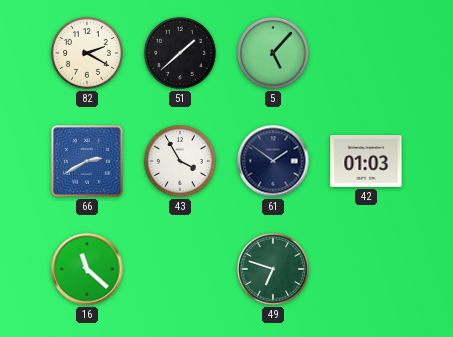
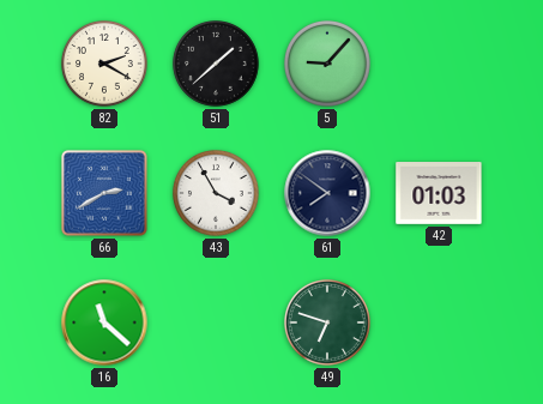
5: 5:07 -> 9:07 (328, 65)
61: 1:51 -> 7:51 (327, 193)
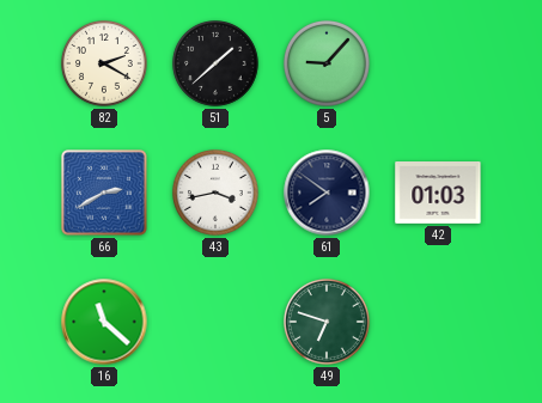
43: 3:55 -> 3:43 (217, 194)
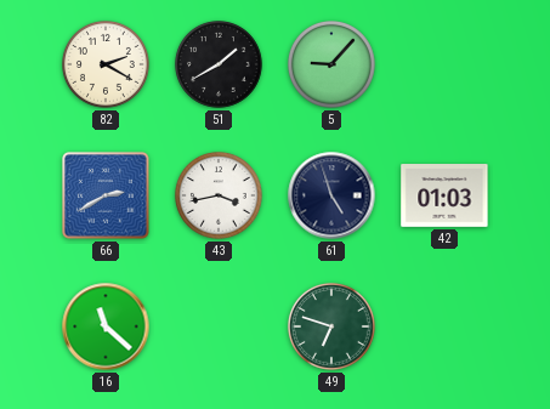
51: 1:38 -> 1:40 (220, 66)
61: 7:51 -> 4:57 (331, 195)
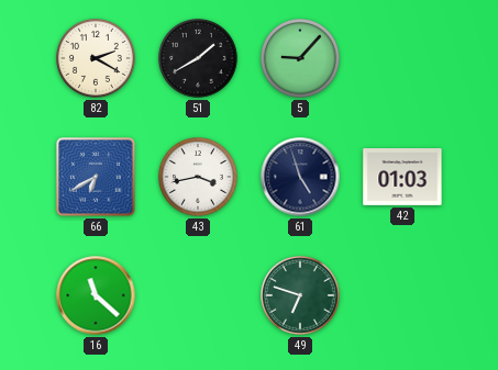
66: 2:40 -> 6:40 (97, 178)
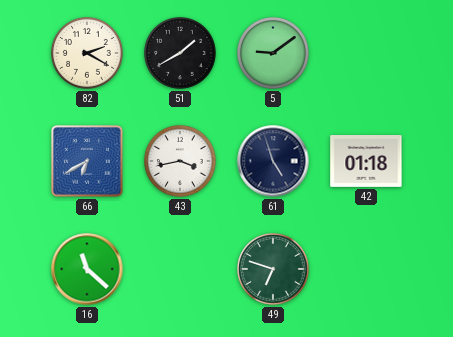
5: 9:07 -> 9:09 (274, 54)
42: 01:03 -> 01:18 (366, 162)
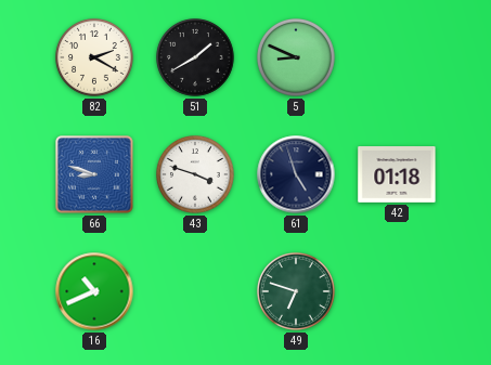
5: 9:09 -> 8:49 (297, 58)
66: 6:40 -> 8:48 (95, 175)
43: 3:43 -> 3:48 (196, 175)
16: 11:22 -> 10:41 (94, 291)
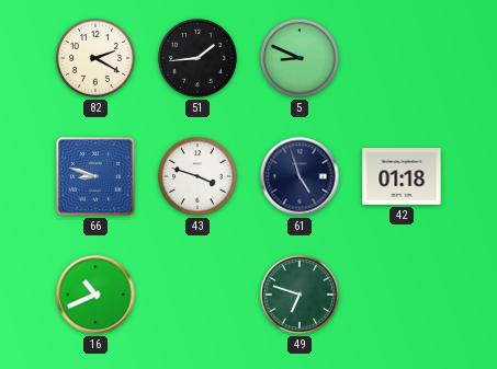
51: 1:40 -> 1:44 (199, 59)
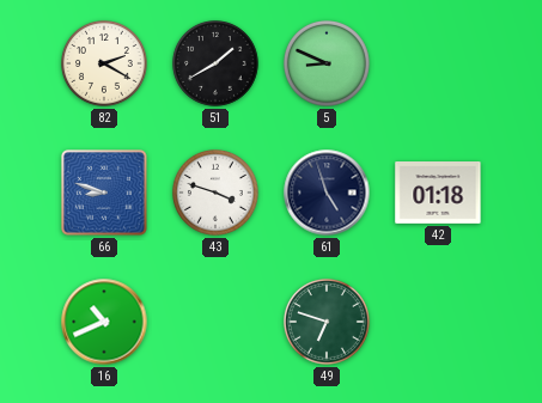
51: 1:44 -> 1:40 (217, 65)
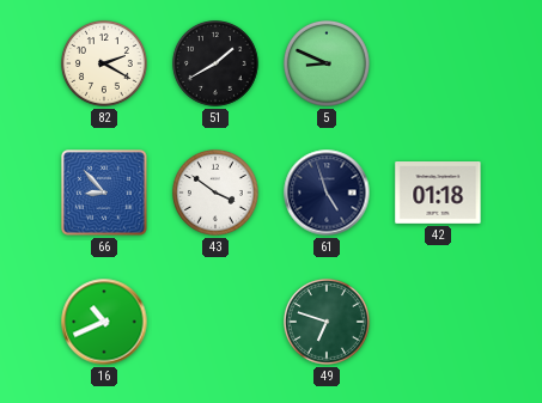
66: 8:48 -> 8:53 (105, 194)
43: 3:48 -> 3:51 (217, 194)
